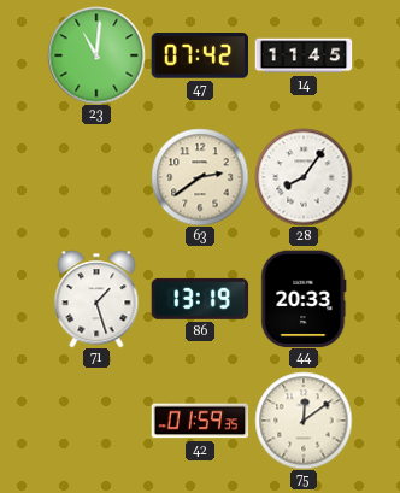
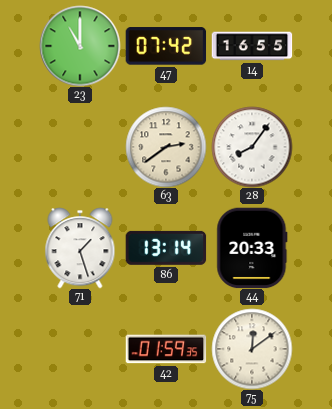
23: 11:01 -> 11:00 (80, 46)
14: 11:45 -> 16:55 (252, 46)
86: 13:19 -> 13:14 (166, 248)
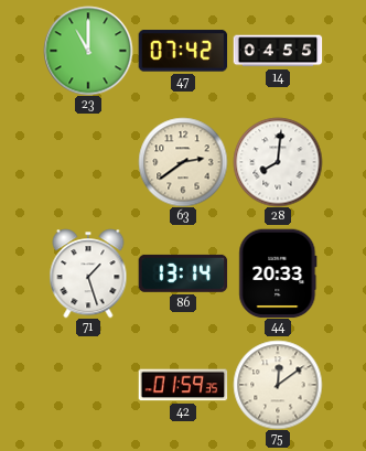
14: 16:55 -> 04:55 (278, 51)
28: 8:06 -> 8:01 (278, 162)
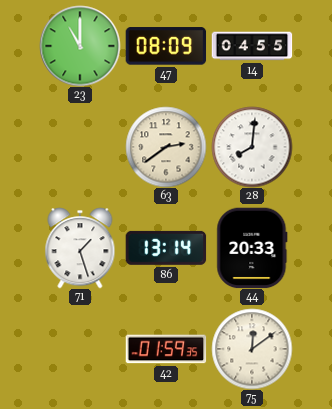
47: 07:42 -> 08:09 (166, 46)
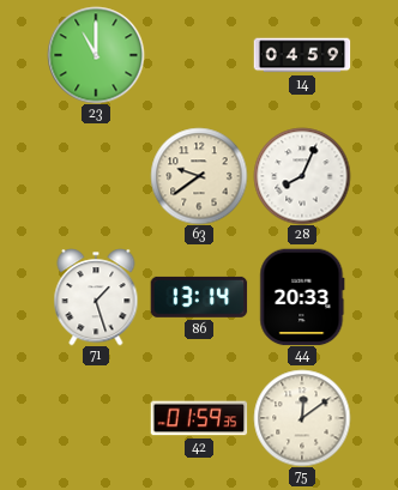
47: 08:09 -> none (166, 46)
14: 04:55 -> 04:59 (302, 55)
63: 2:39 -> 9:39 (199, 176)
28: 8:01 -> 8:04 (302, 176)
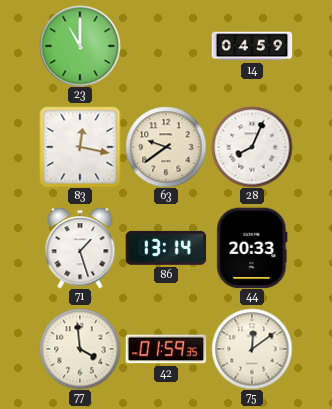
83: none -> 12:17 (80, 147)
77: none -> 3:59 (80, 349)
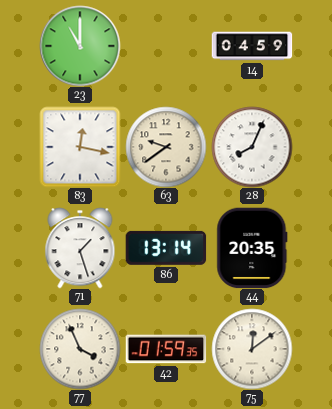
44: 20:33 -> 20:35 (252, 248)
77: 3:59 -> 3:56 (80, 349)
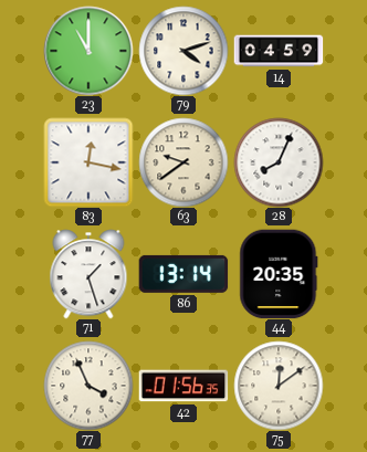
79: none -> 4:12 (183, 51)
42: 01:59 -> 01:56 (183, 386)
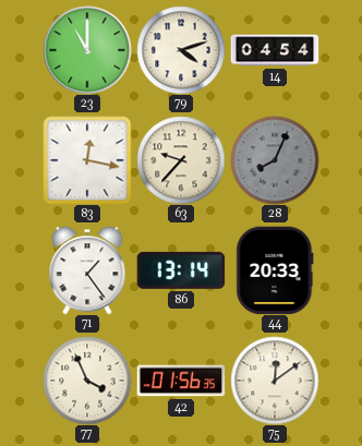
14: 04:59 -> 04:54 (275, 50)
63: 9:39 -> 9:37 (181, 160)
28 dial: white -> grey (275, 160)
71: 1:27 -> 1:24 (87, 270)
44: 20:35 -> 20:33 (275, 270)
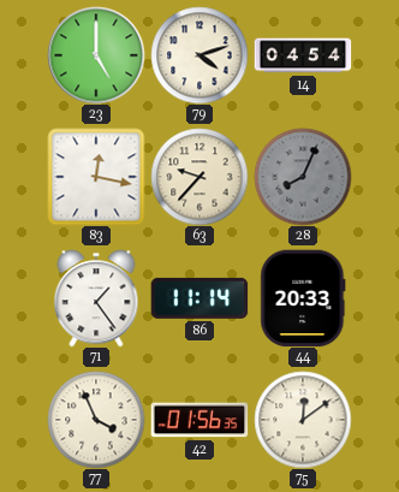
23: 11:00 -> 5:00 (96, 55)
86: 13:14 -> 11:14 (199, 298)
